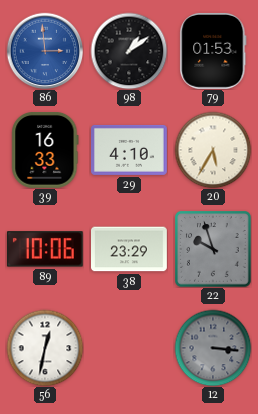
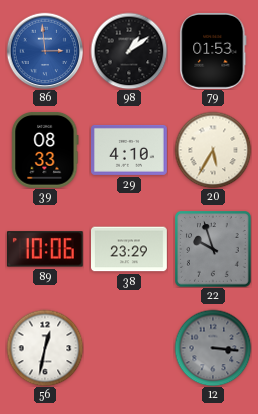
39: 16:33 -> 08:33 (45, 150)
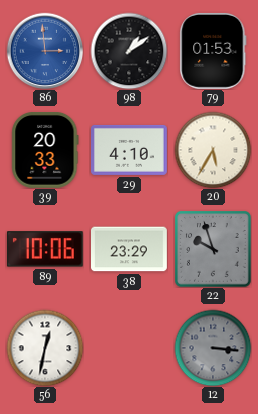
39: 08:33 -> 20:33 (45, 150)
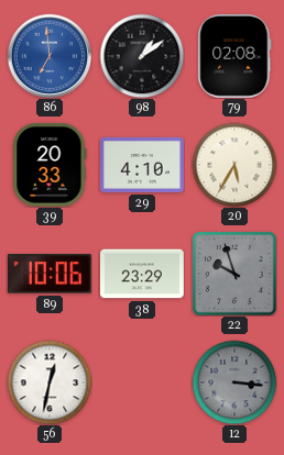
86: 2:59 -> 6:59 (50, 56)
79: 01:53 -> 02:08 (234, 56)
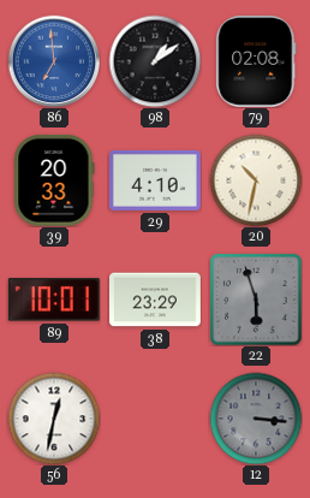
20: 5:35 -> 10:32 (256, 180)
89: 10:06 -> 10:01 (54, 300)
22: 9:57 -> 5:57 (256, 300)
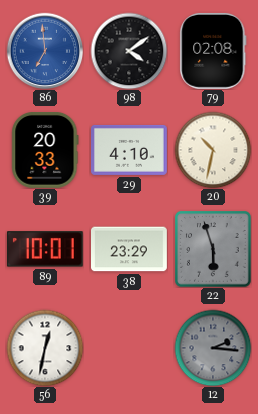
98: 1:09 -> 4:09 (129, 51)
12: 3:16 -> 2:16 (213, 348)
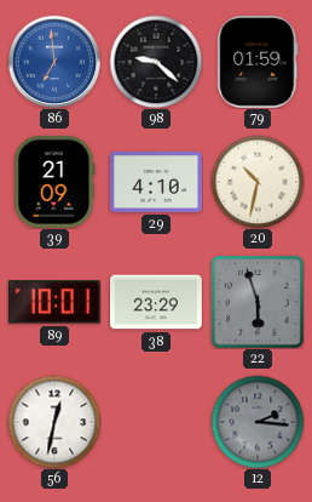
98: 4:09 -> 9:22 (156, 62)
79: 02:08 -> 01:59 (258, 62)
39: 20:33 -> 21:09 (54, 182)
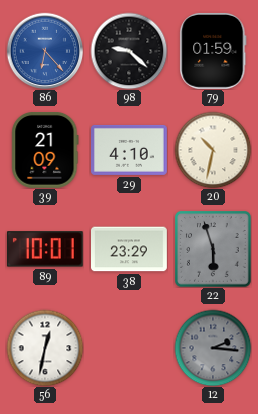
86: 6:59 -> 6:23 (45, 51)
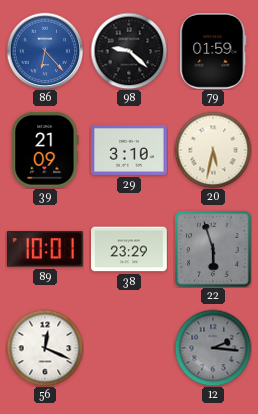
29: 4:10 -> 3:10 (130, 150)
20: 10:32 -> 5:32 (213, 150)
56: 12:32 -> 12:19 (45, 348)
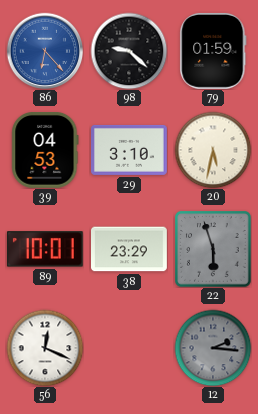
39: 21:09 -> 04:53 (45, 150)
